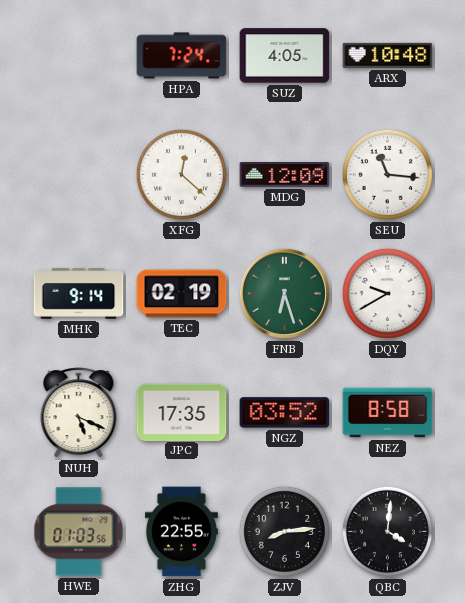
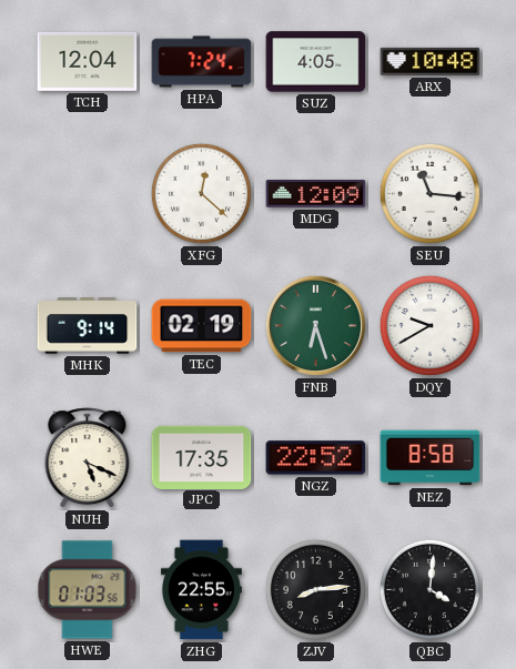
TCH: none -> 12:04 (88, 61)
NGZ: 03:52 -> 22:52 (316, 458)
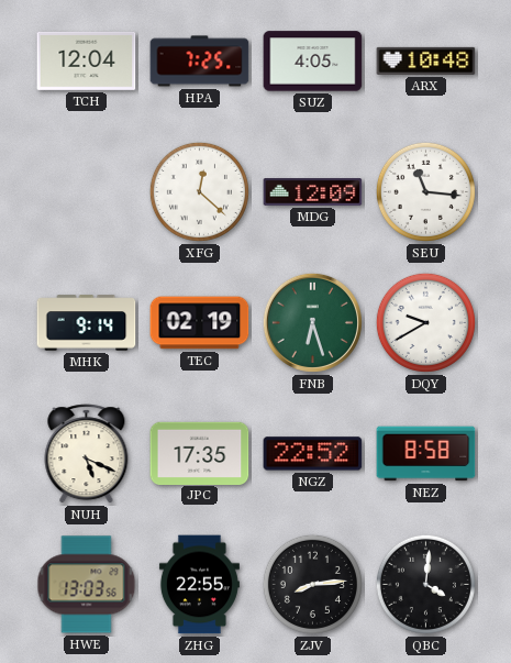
HPA: 7:24 -> 7:25 (200, 62)
HWE: 01:03 -> 13:03 (87, 585)
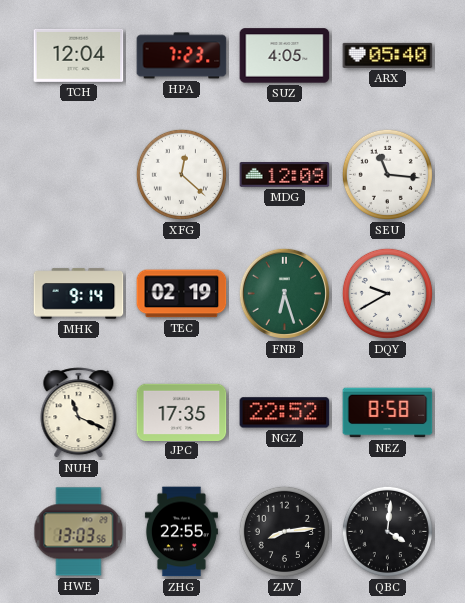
HPA: 7:25 -> 7:23 (182, 56)
ARX: 10:48 -> 05:40 (388, 55)
NUH: 5:19 -> 11:19 (79, 413)
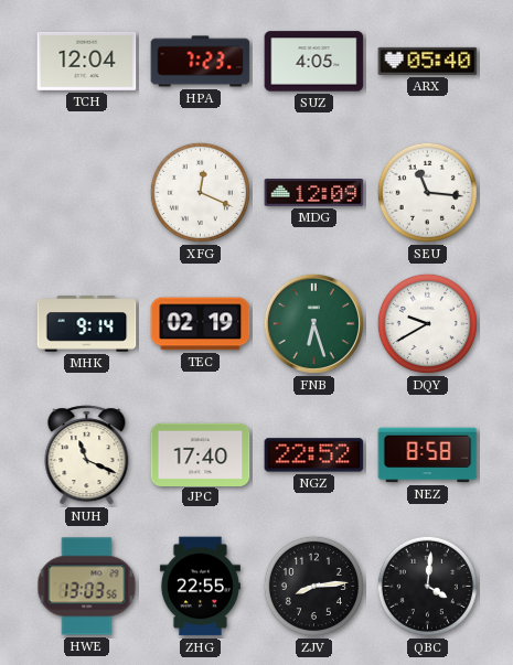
XFG: 12:22 -> 12:19 (200, 192)
JPC: 17:35 -> 17:40 (201, 454)
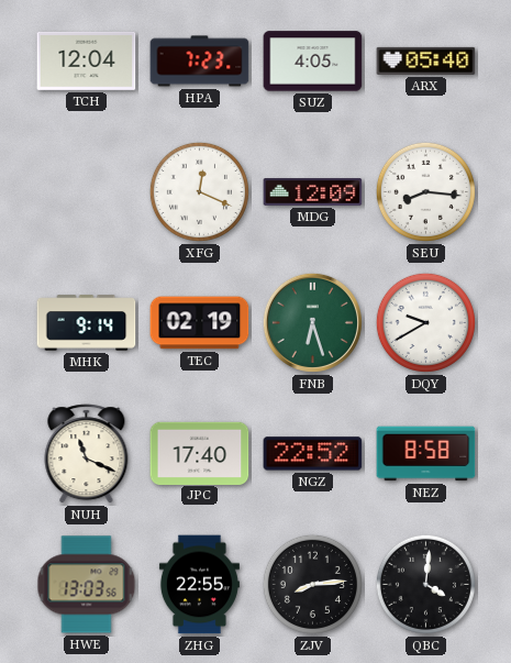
SEU: 11:16 -> 8:16 (425, 191)
